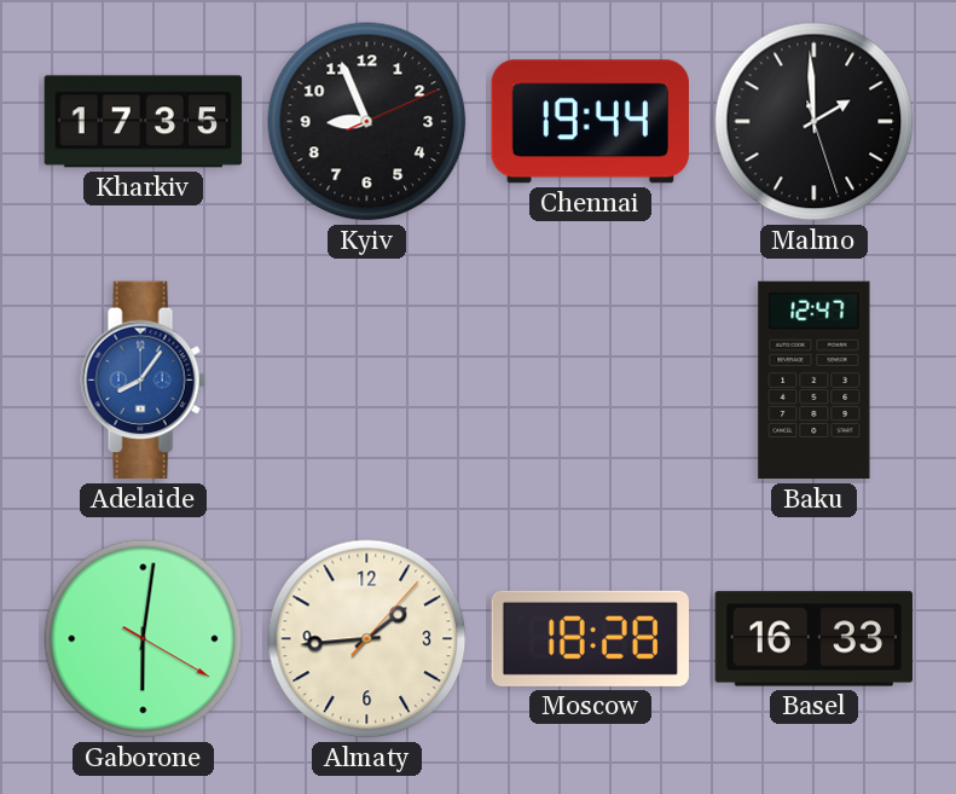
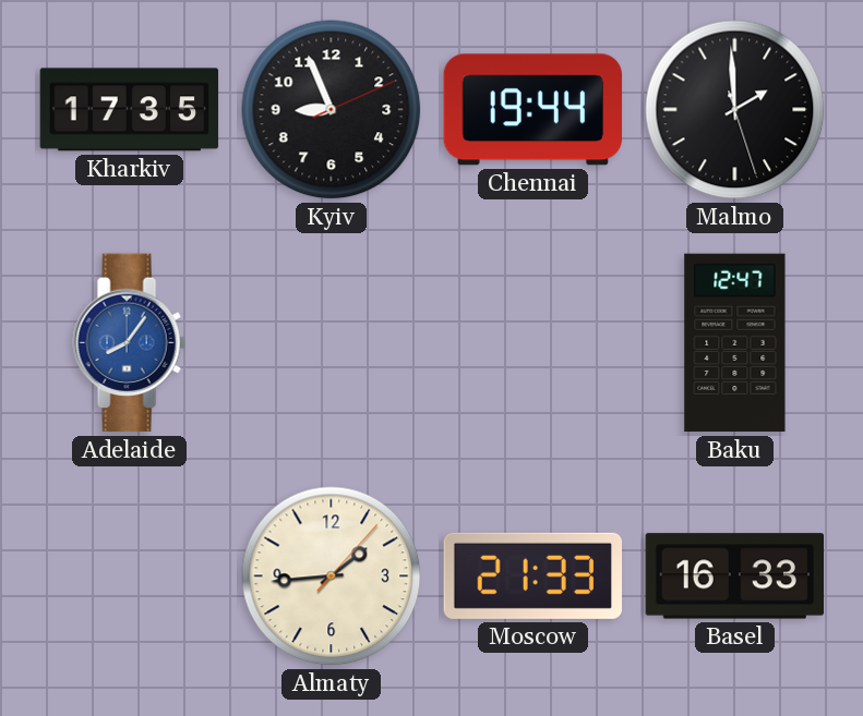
Gaborone: 6:01 -> none (144, 639)
Moscow: 18:28 -> 21:33 (532, 575)
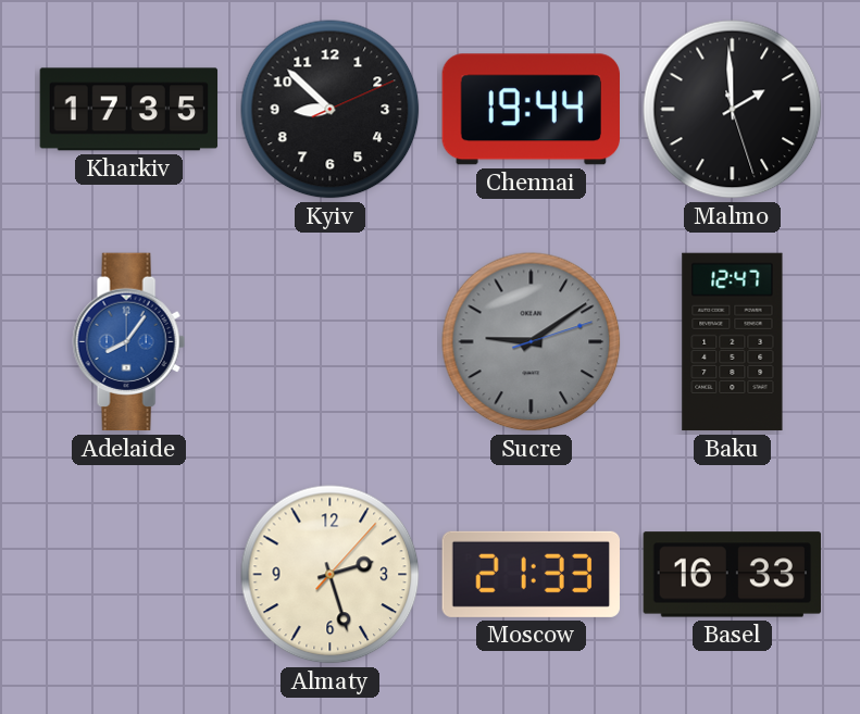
Kyiv: 8:56 -> 8:52 (331, 110)
Sucre: none -> 9:09 (532, 342)
Almaty: 1:44 -> 2:27 (331, 575)
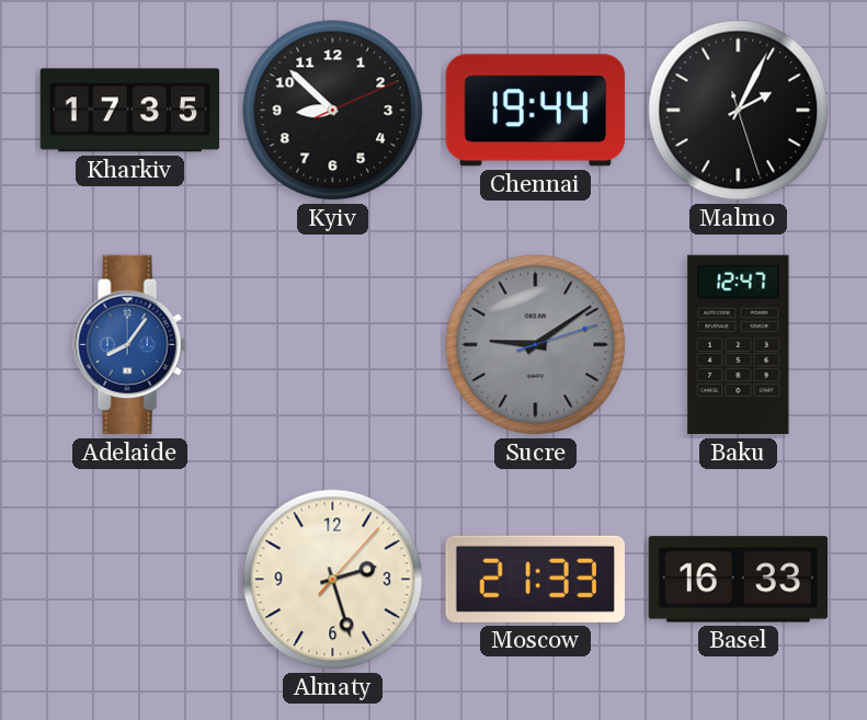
Malmo: 1:59 -> 2:04 (739, 111)
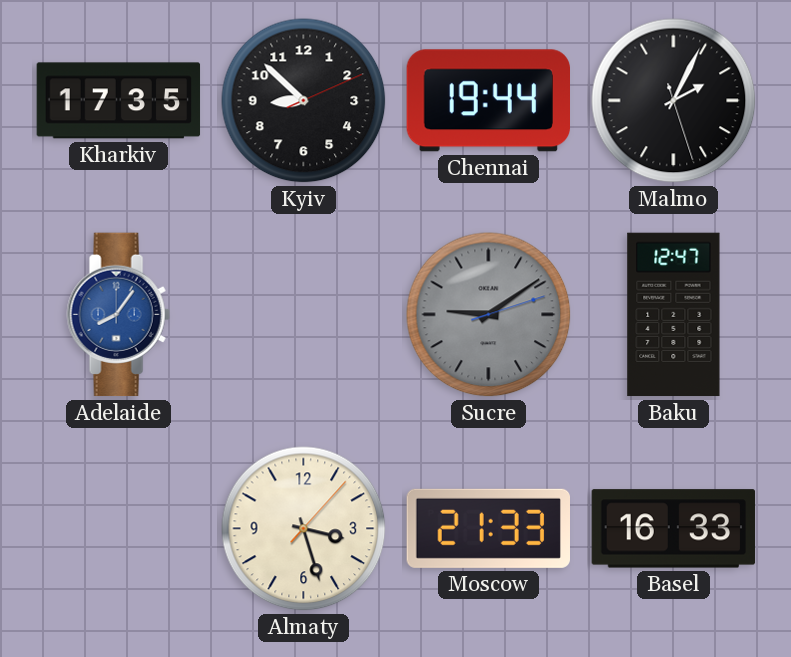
Almaty: 2:27 -> 3:27 (304, 529)
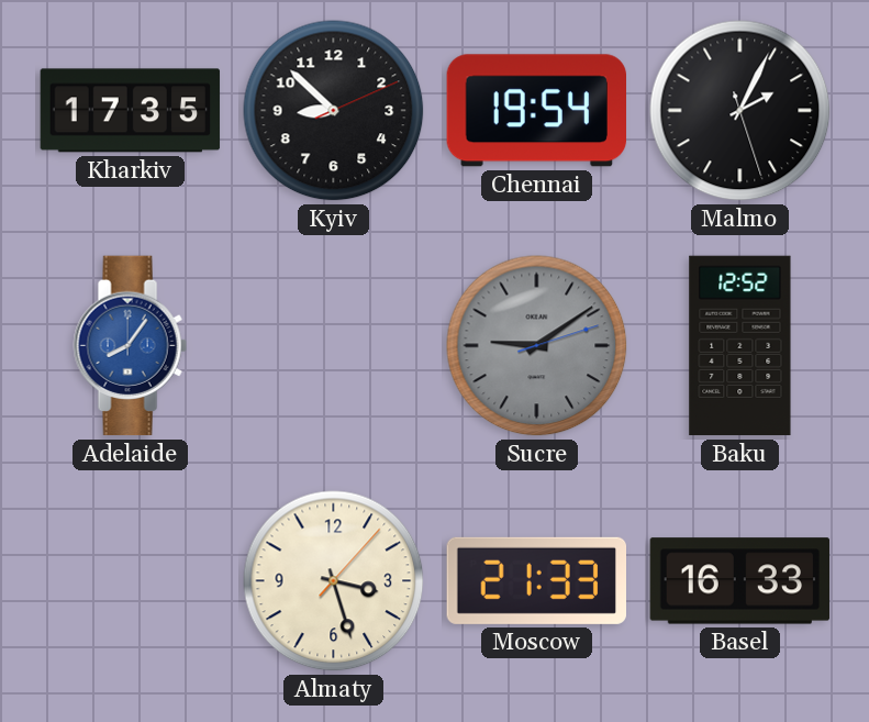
Chennai: 19:44 -> 19:54 (536, 111)
Baku: 12:47 -> 12:52 (740, 346)
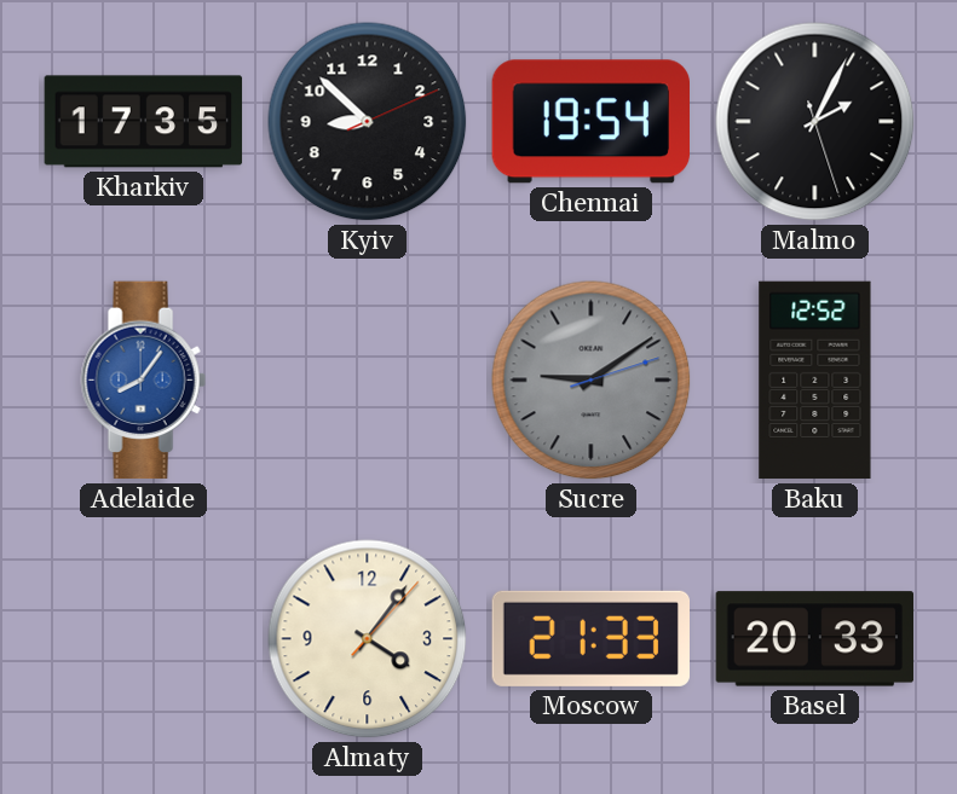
Almaty: 3:27 -> 4:06 (368, 639)
Basel: 16:33 -> 20:33 (815, 639)
